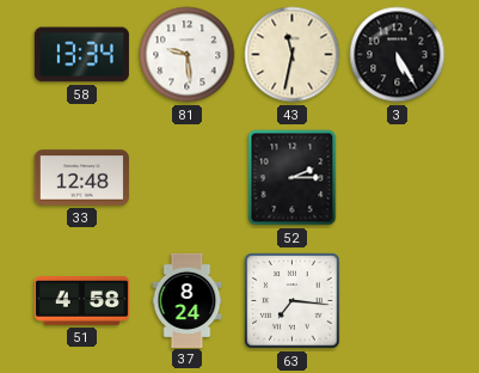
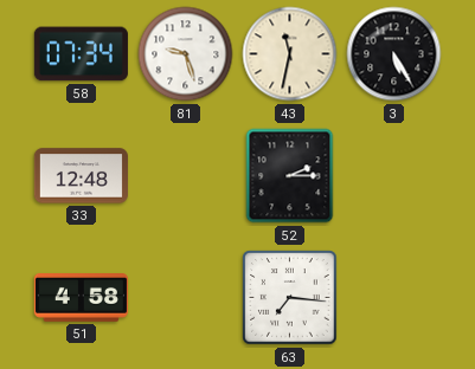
58: 13:34 -> 07:34 (81, 54)
81: 9:29 -> 9:27 (186, 54)
37: 8:24 -> none (188, 300)
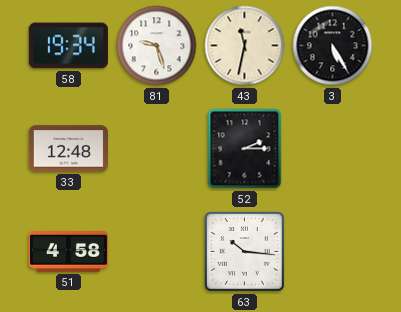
58: 07:34 -> 19:34 (68, 46)
63: 7:16 -> 10:16 (245, 252)
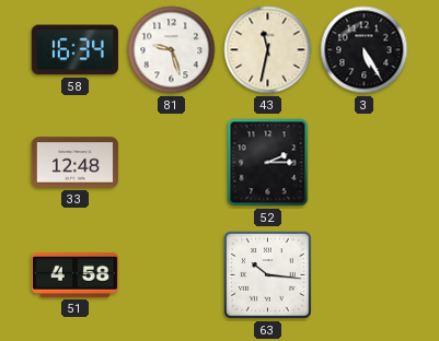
58: 19:34 -> 16:34 (74, 50)
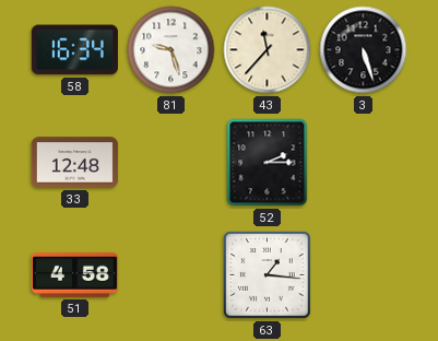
43: 11:32 -> 11:37 (268, 50)
3: 5:25 -> 5:27 (364, 50)
63: 10:16 -> 1:16 (268, 275)
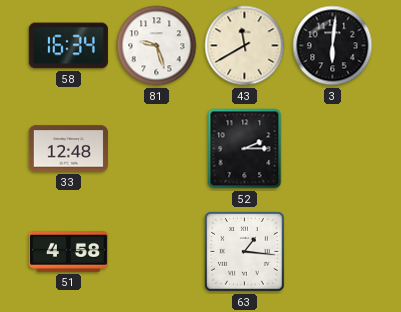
43: 11:37 -> 11:40 (245, 46)
3: 5:27 -> 6:01 (333, 46)
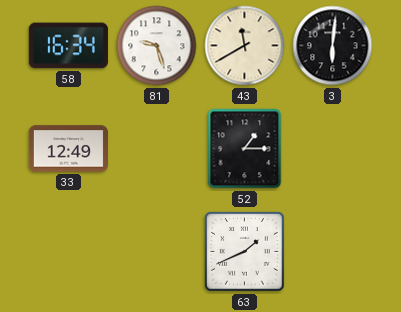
33: 12:48 -> 12:49 (68, 149)
52: 2:15 -> 1:15 (245, 149)
51: 4:58 -> none (68, 252)
63: 1:16 -> 1:41 (245, 252)
